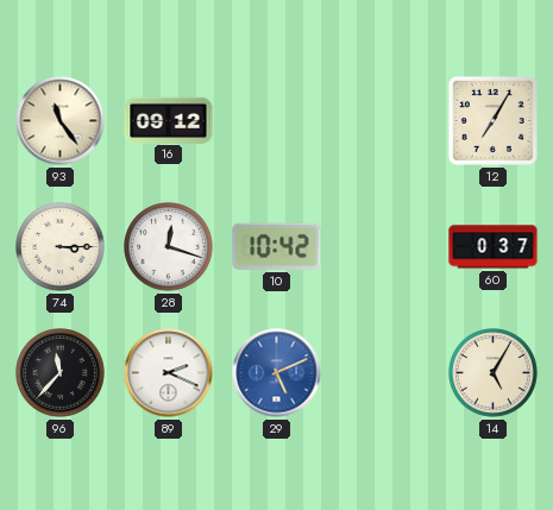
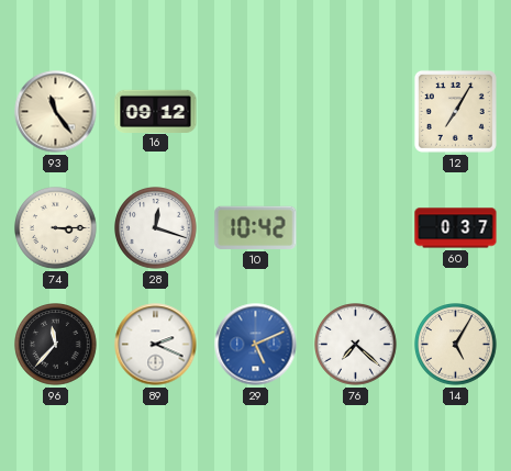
76: none -> 7:22 (356, 345)
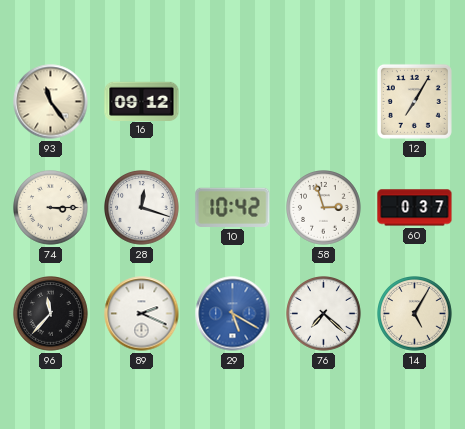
58: none -> 2:57 (324, 208)
29: 5:11 -> 5:20 (233, 314)
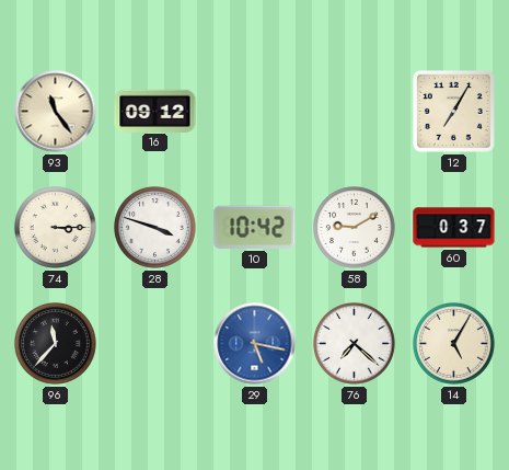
28: 12:18 -> 3:48 (155, 228)
58: 2:57 -> 9:10 (355, 228)
89: 2:19 -> none (142, 314)
29: 5:20 -> 5:17 (255, 344)
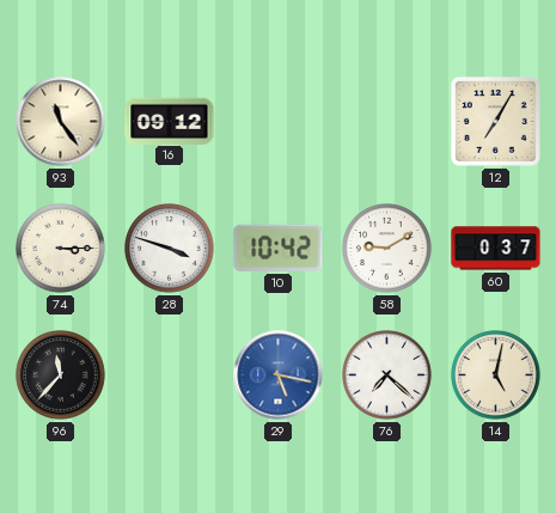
14: 5:05 -> 5:02 (496, 375)
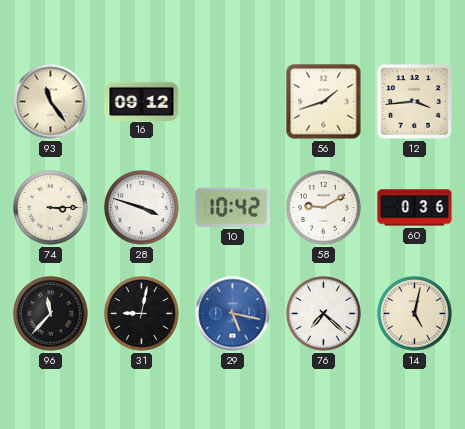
56: none -> 1:42 (324, 102)
12: 7:05 -> 3:44 (414, 101)
60: 0:37 -> 0:36 (415, 208)
31: none -> 9:02 (142, 314)
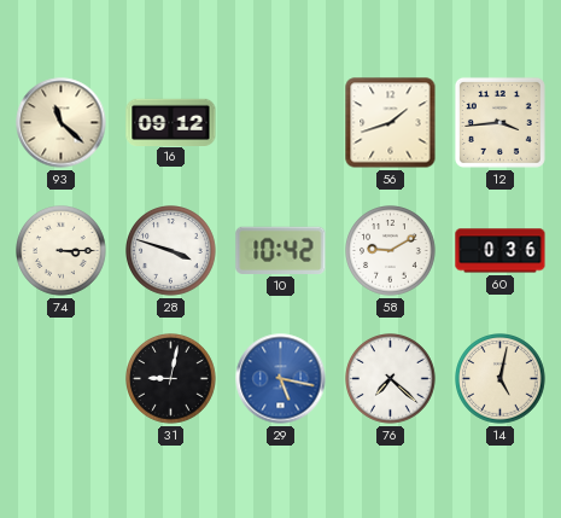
93: 11:24 -> 11:22 (62, 123)
96: 11:37 -> none (51, 314)
